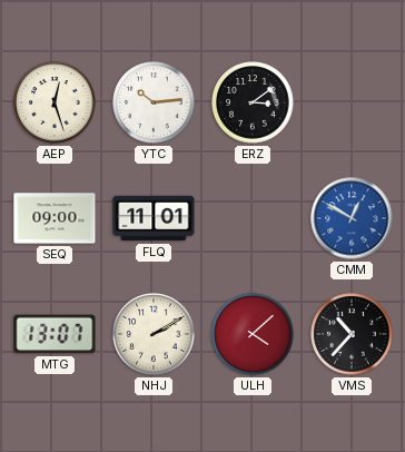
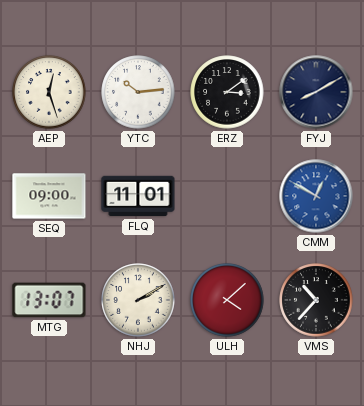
FYJ: none -> 8:10 (316, 92)
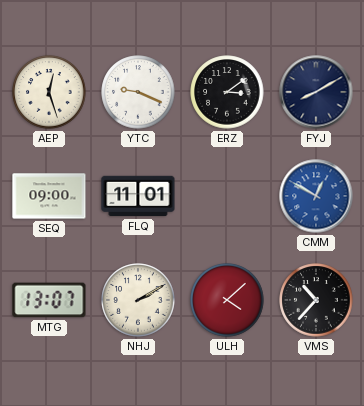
YTC: 10:14 -> 9:19 (138, 92)
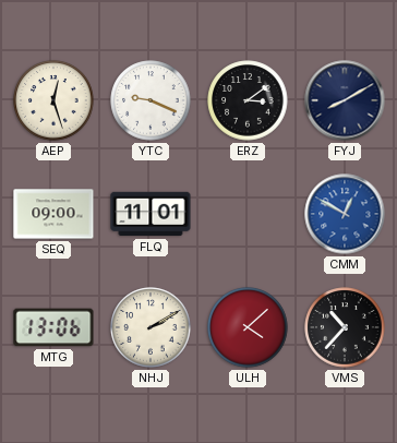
MTG: 13:07 -> 13:06 (53, 327)
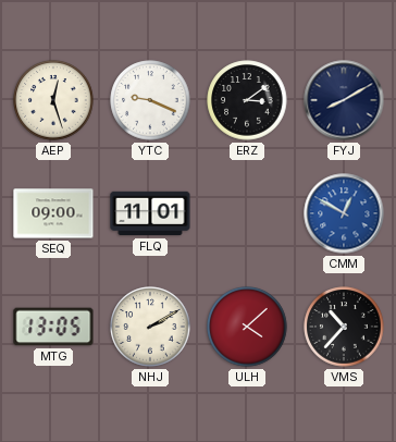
MTG: 13:06 -> 13:05 (53, 327)
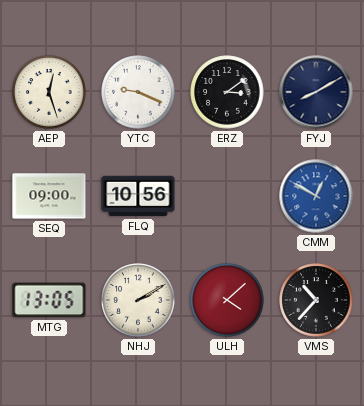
FLQ: 11:01 -> 10:56 (138, 196)
